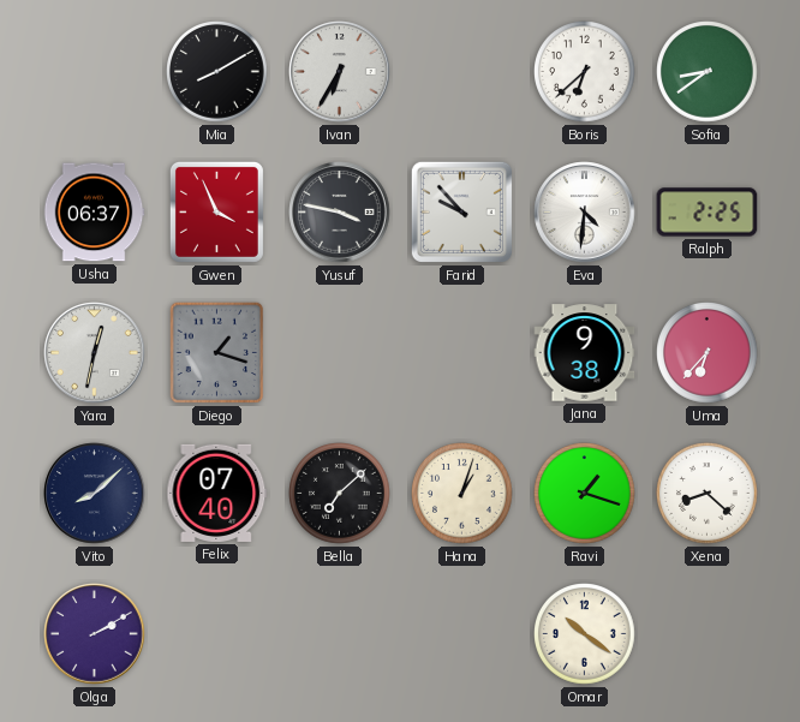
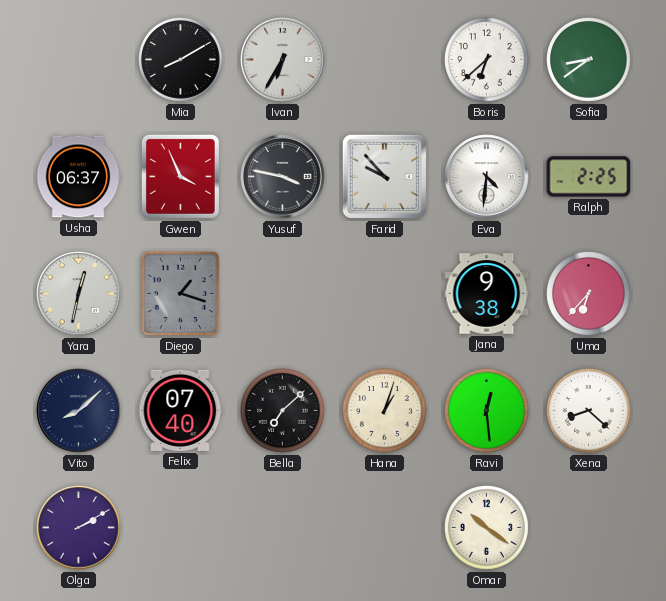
Ravi: 1:18 -> 12:29 (487, 411)
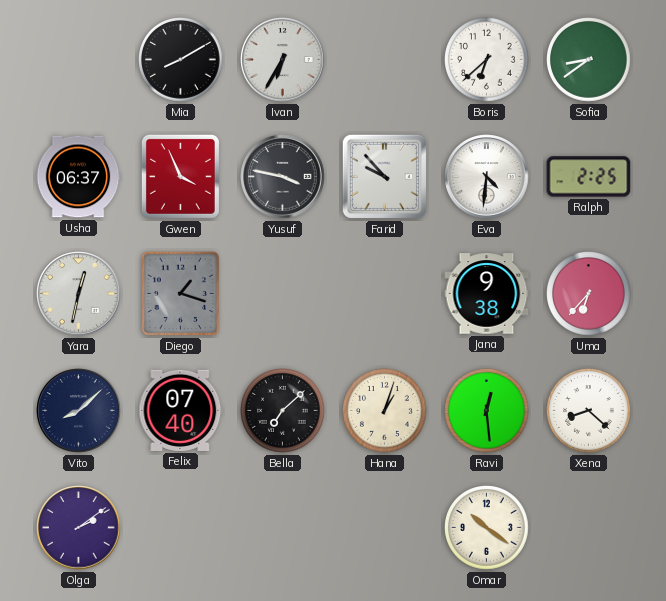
Olga: 2:10 -> 2:09 (79, 528)
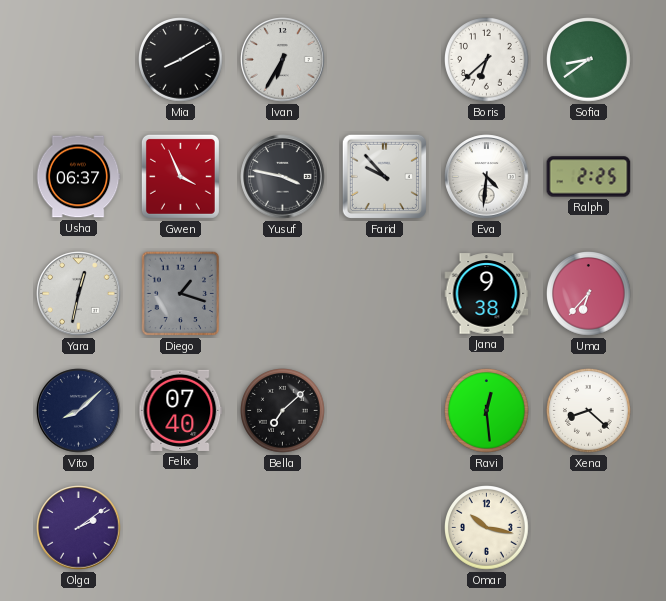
Hana: 1:03 -> none (385, 411)
Omar: 10:21 -> 10:17 (487, 528)
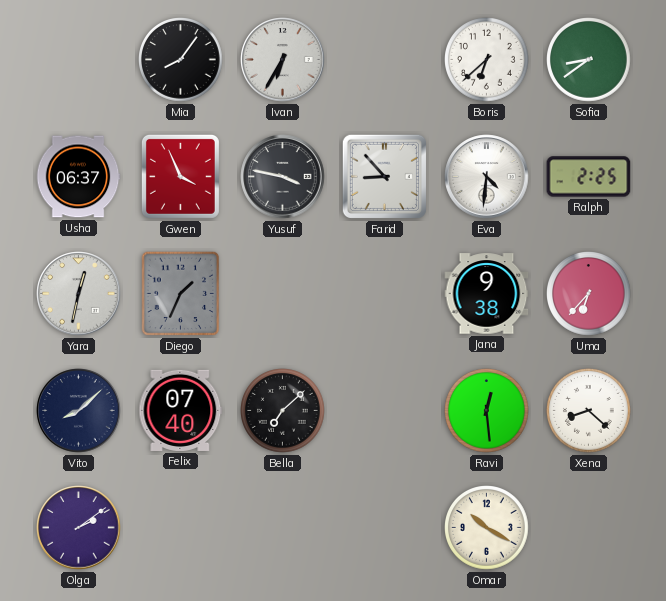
Mia: 8:10 -> 8:06 (181, 60)
Farid: 9:53 -> 8:53 (384, 176)
Diego: 1:18 -> 1:34 (181, 294)
Omar: 10:17 -> 10:20 (487, 528)
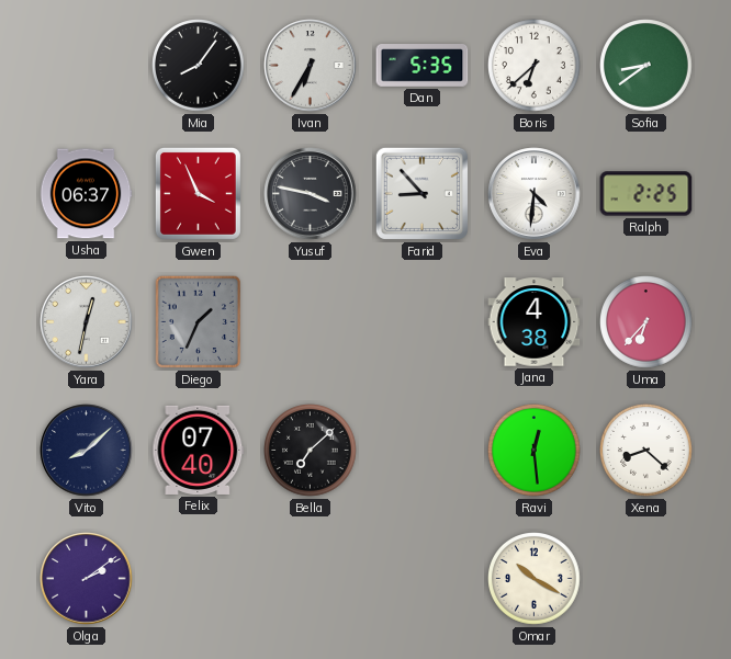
Dan: none -> 5:35 (423, 66)
Jana: 9:38 -> 4:38 (535, 322)
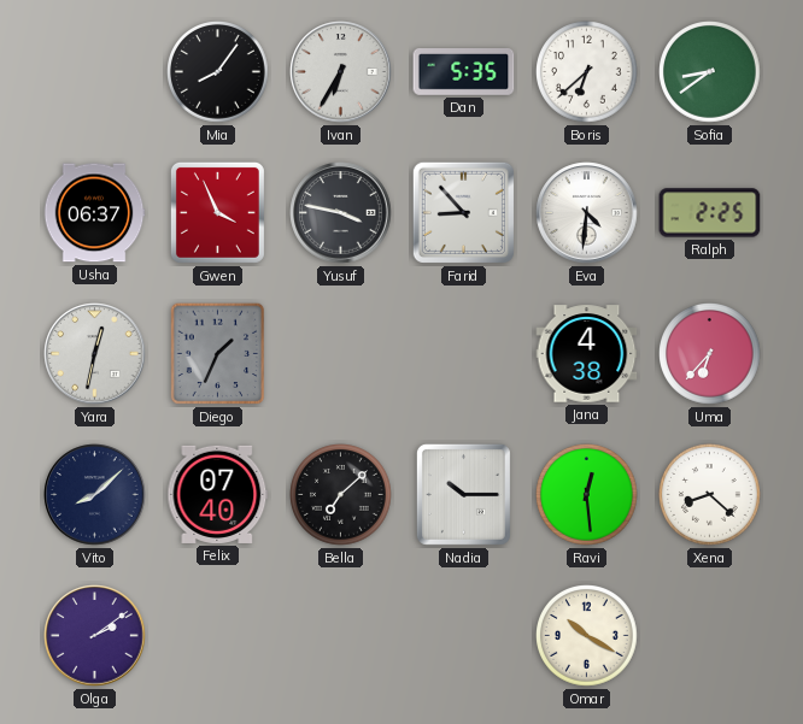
Nadia: none -> 10:15 (463, 494)
